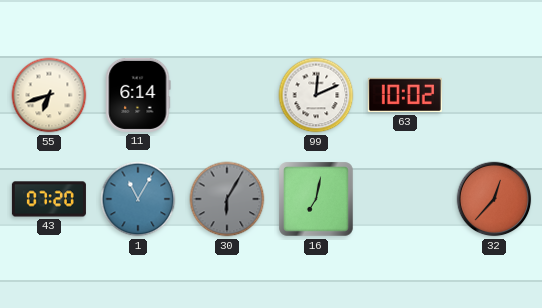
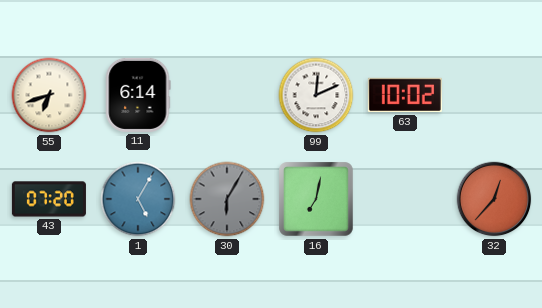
1: 11:05 -> 5:05 (138, 199)
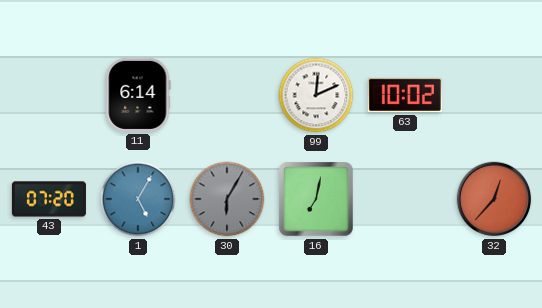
55: 6:42 -> none (49, 95)
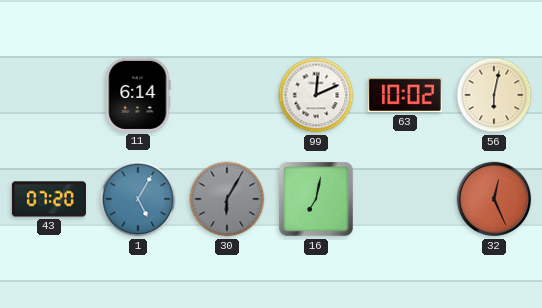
56: none -> 6:02 (494, 95)
32: 12:37 -> 12:26 (494, 199)
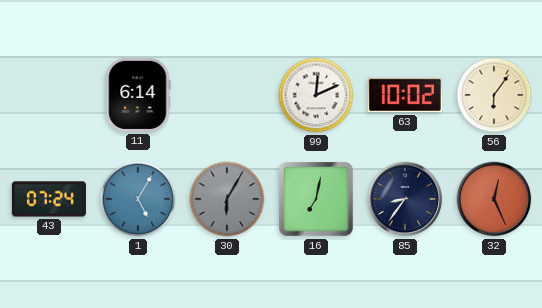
56: 6:02 -> 6:06 (494, 95)
43: 07:20 -> 07:24 (49, 199)
85: none -> 8:36 (405, 199)
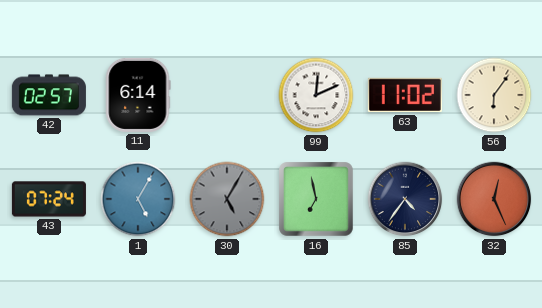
42: none -> 02:57 (49, 95)
63: 10:02 -> 11:02 (405, 95)
30: 6:05 -> 5:05 (227, 199)
16: 7:02 -> 6:58 (316, 199)
85: 8:36 -> 4:36 (405, 199)
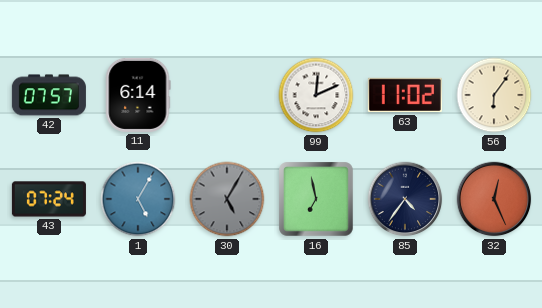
42: 02:57 -> 07:57 (49, 95)
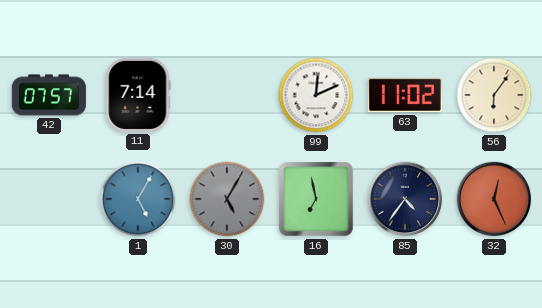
11: 6:14 -> 7:14 (138, 95)
43: 07:24 -> none (49, 199)
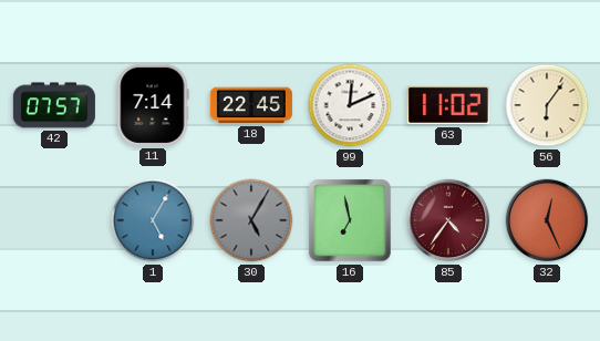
18: none -> 22:45 (251, 105)
85 dial: navy -> burgundy (448, 220)
